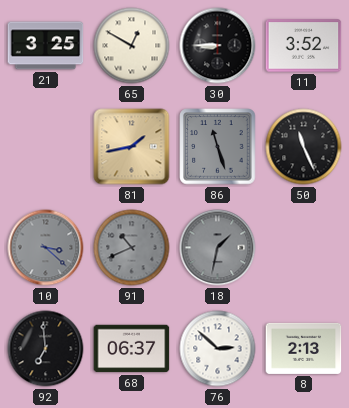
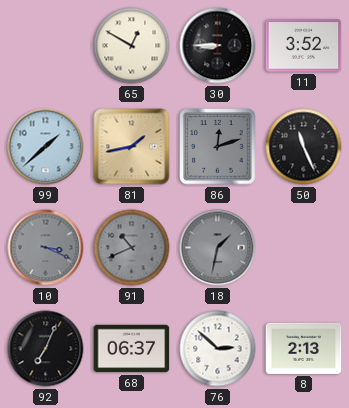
21: 3:25 -> none (46, 46)
99: none -> 1:38 (46, 147)
86: 11:27 -> 12:12 (218, 147)
10: 3:22 -> 3:19 (46, 248)
92: 6:59 -> 7:04 (46, 349)
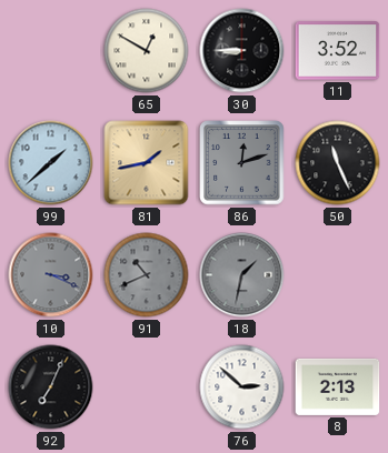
68: 06:37 -> none (132, 349)
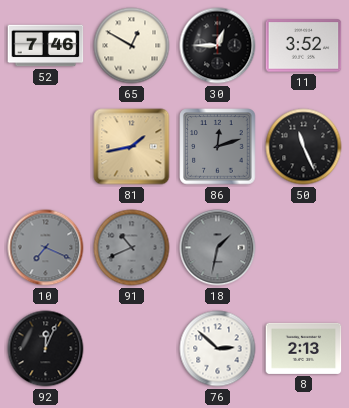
52: none -> 7:46 (46, 46)
30: 8:45 -> 12:45 (218, 46)
99: 1:38 -> none (51, 163)
10: 3:19 -> 7:19 (46, 248)
92: 7:04 -> 12:04 (46, 349)
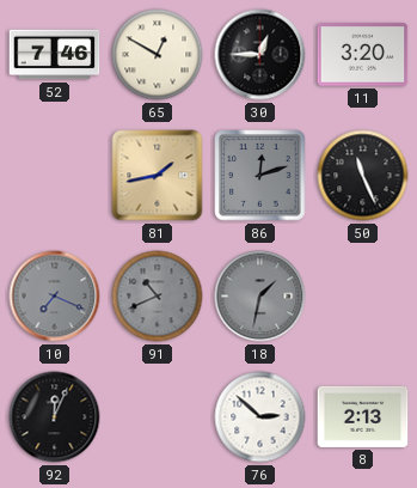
11: 3:52 -> 3:20 (363, 55)
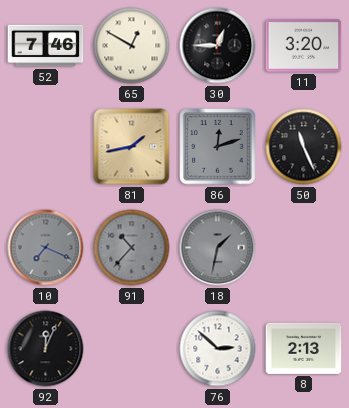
91: 10:41 -> 10:37 (132, 248)
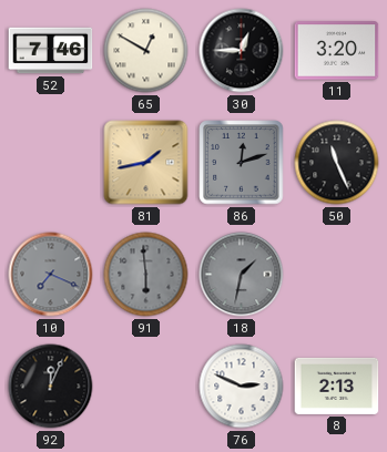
91: 10:37 -> 5:59 (146, 275)
76: 2:52 -> 2:49 (242, 387)
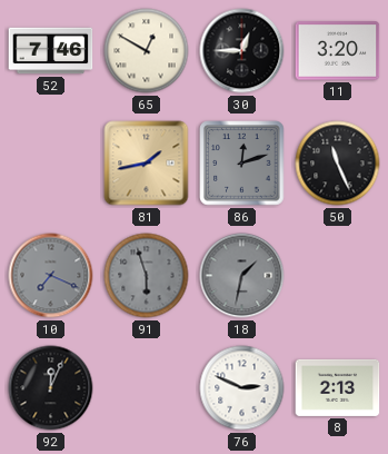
91: 5:59 -> 5:57 (147, 276)
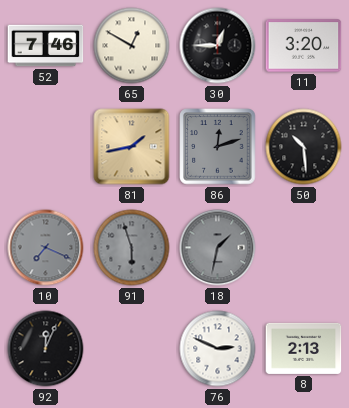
50: 11:26 -> 10:29 (304, 147)
